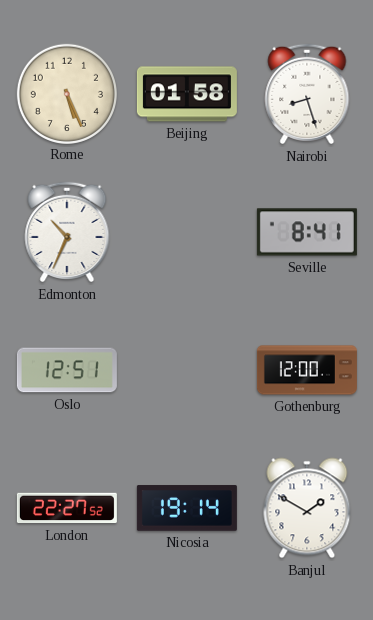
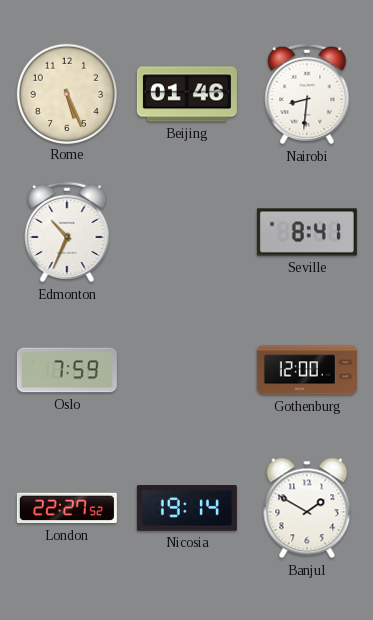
Beijing: 01:58 -> 01:46 (187, 94)
Nairobi: 8:27 -> 8:31 (307, 94)
Oslo: 12:51 -> 7:59 (67, 370)
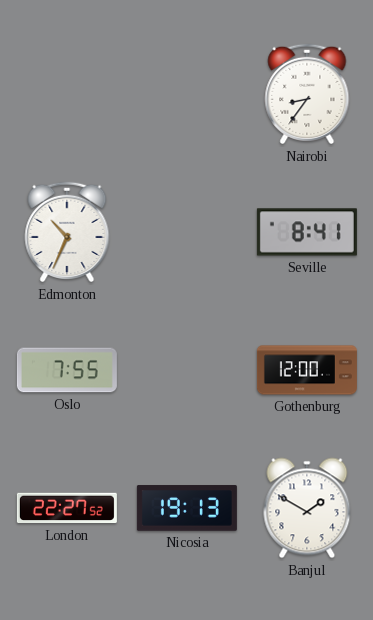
Rome: 5:26 -> none (66, 93)
Beijing: 01:46 -> none (187, 94)
Nairobi: 8:31 -> 8:36 (307, 94)
Oslo: 7:59 -> 7:55 (67, 370)
Nicosia: 19:14 -> 19:13 (187, 508)
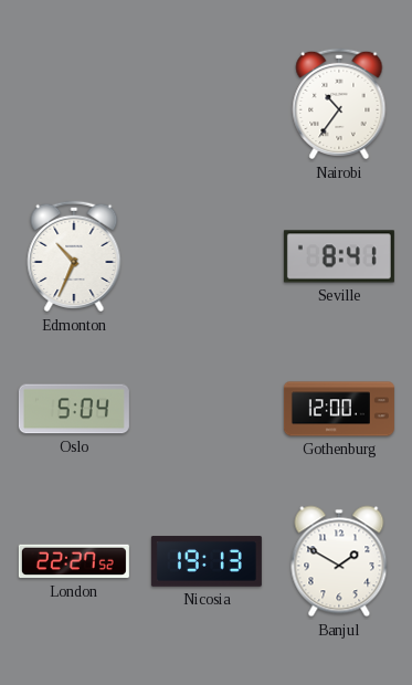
Nairobi: 8:36 -> 10:36 (339, 104)
Oslo: 7:55 -> 5:04 (74, 409)
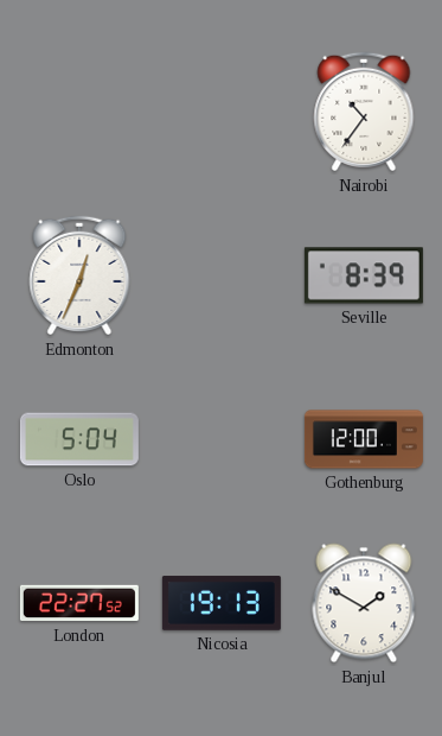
Edmonton: 10:34 -> 12:34 (79, 275)
Seville: 8:41 -> 8:39 (364, 275)
